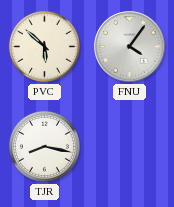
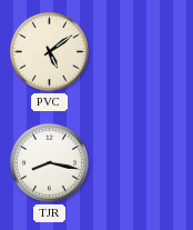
PVC: 5:52 -> 5:09 (49, 51)
FNU: 4:06 -> none (130, 47)
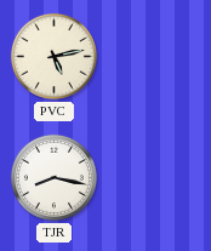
PVC: 5:09 -> 5:13 (53, 56)
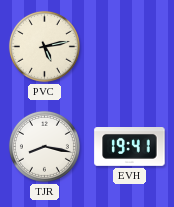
EVH: none -> 19:41 (130, 147)
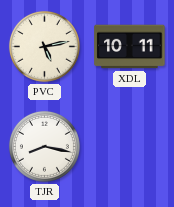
XDL: none -> 10:11 (130, 47)
EVH: 19:41 -> none (130, 147)
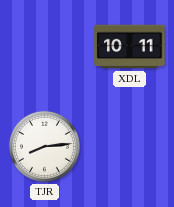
PVC: 5:13 -> none (44, 46)
TJR: 8:17 -> 8:14 (44, 146)
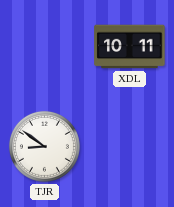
TJR: 8:14 -> 8:51 (44, 146)
